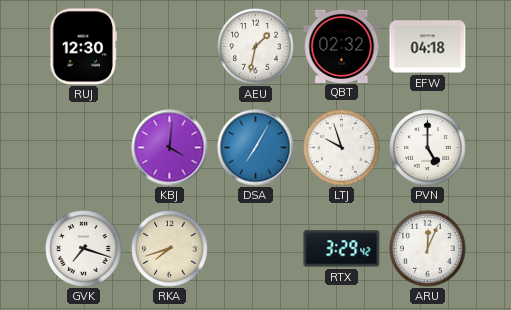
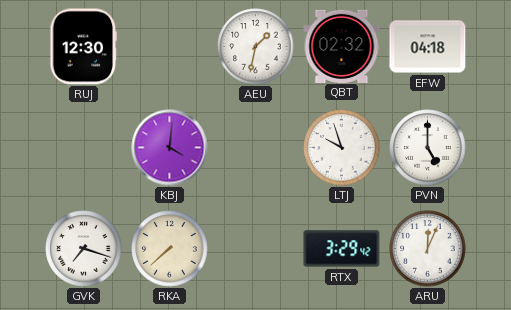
DSA: 7:05 -> none (256, 148)
RKA: 7:42 -> 7:38 (170, 249)
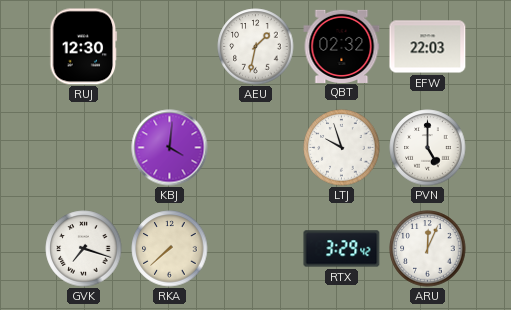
EFW: 04:18 -> 22:03 (428, 47)
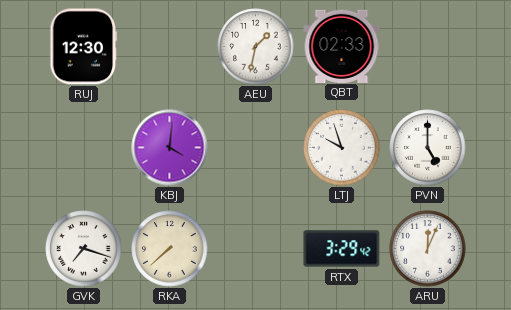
QBT: 02:32 -> 02:33 (342, 46)
EFW: 22:03 -> none (428, 47)
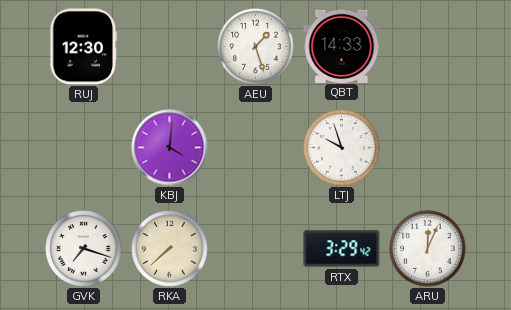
AEU: 1:32 -> 1:27 (256, 47)
QBT: 02:33 -> 14:33 (342, 46)
PVN: 5:00 -> none (428, 148)
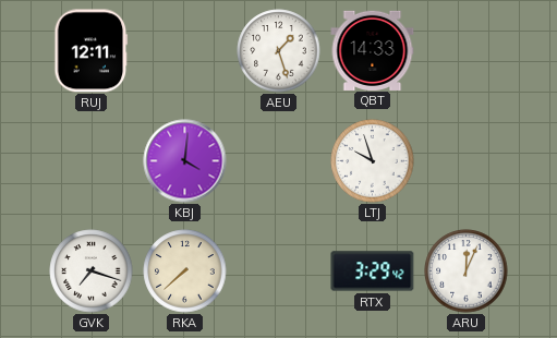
RUJ: 12:30 -> 12:11 (92, 51)
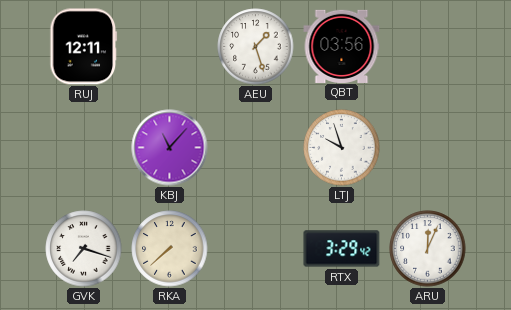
QBT: 14:33 -> 03:56 (342, 46)
KBJ: 4:01 -> 11:07 (170, 148)
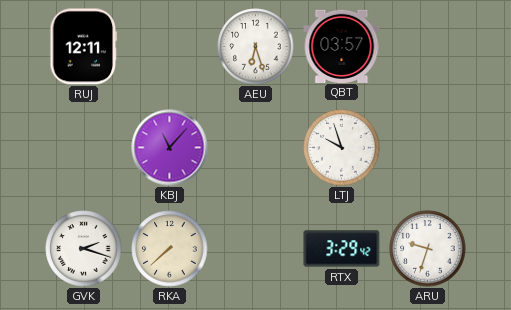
AEU: 1:27 -> 6:27 (256, 47)
QBT: 03:56 -> 03:57 (342, 46)
GVK: 7:18 -> 2:18 (84, 249)
ARU: 12:04 -> 9:33 (428, 249)
